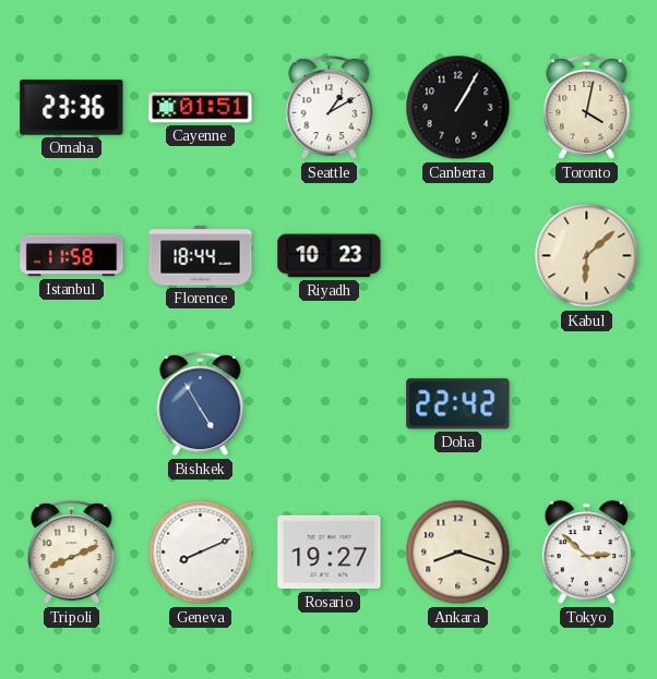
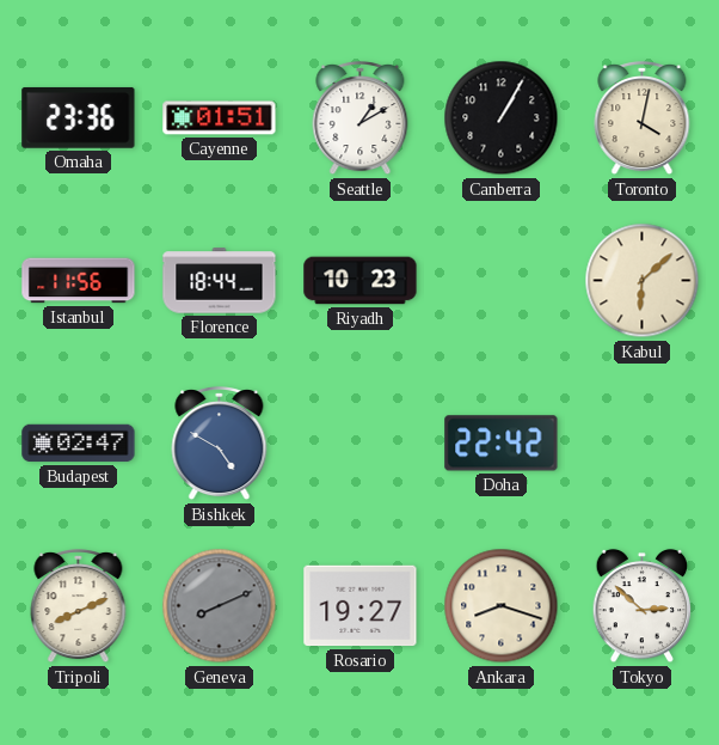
Istanbul: 11:58 -> 11:56 (79, 281)
Budapest: none -> 02:47 (79, 444)
Bishkek: 4:55 -> 4:50 (220, 445)
Geneva dial: white -> grey (220, 606)
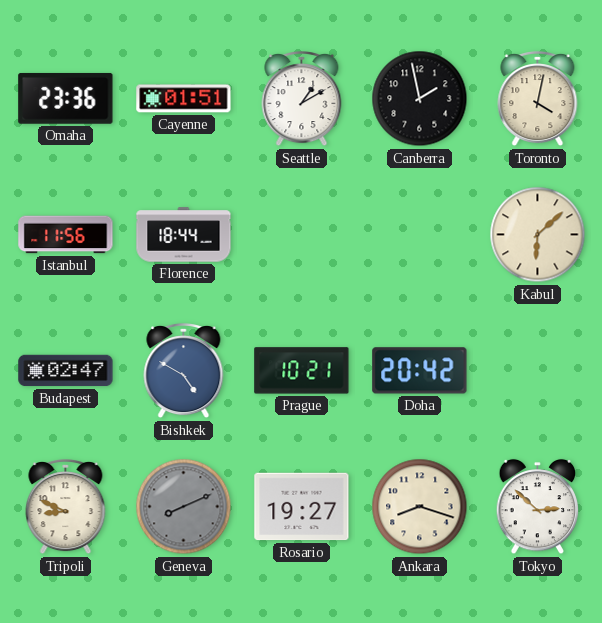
Canberra: 1:05 -> 1:58 (420, 99)
Riyadh: 10:23 -> none (361, 281)
Prague: none -> 10:21 (302, 371)
Doha: 22:42 -> 20:42 (420, 371)
Tripoli: 8:11 -> 8:49 (66, 508)
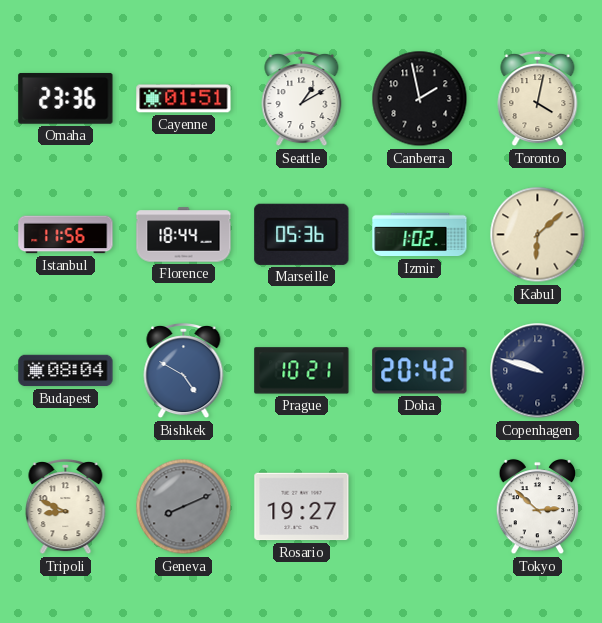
Marseille: none -> 05:36 (302, 234)
Izmir: none -> 1:02 (420, 235)
Budapest: 02:47 -> 08:04 (66, 371)
Copenhagen: none -> 9:48 (538, 371)
Ankara: 8:18 -> none (420, 507)
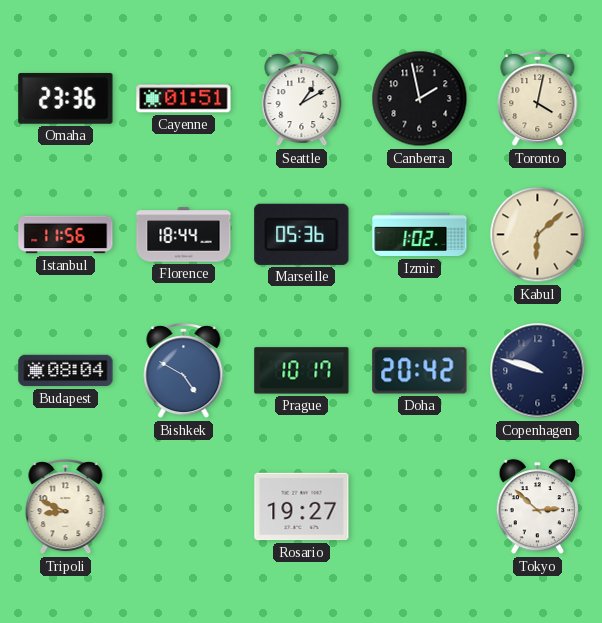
Prague: 10:21 -> 10:17 (302, 371)
Geneva: 8:11 -> none (184, 507)
